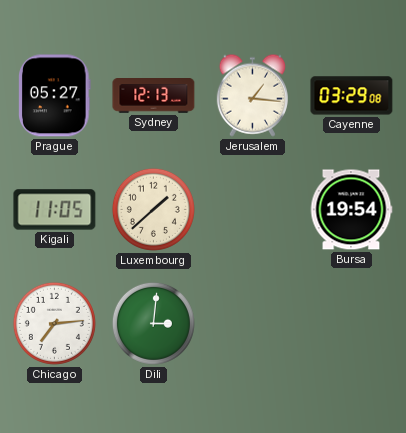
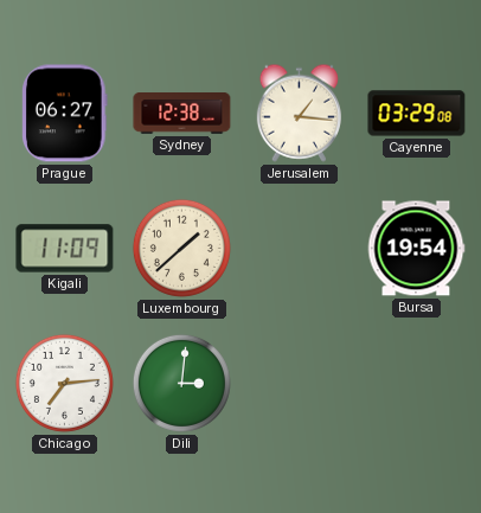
Prague: 05:27 -> 06:27 (65, 114)
Sydney: 12:13 -> 12:38 (182, 114)
Kigali: 11:05 -> 11:09 (65, 249)
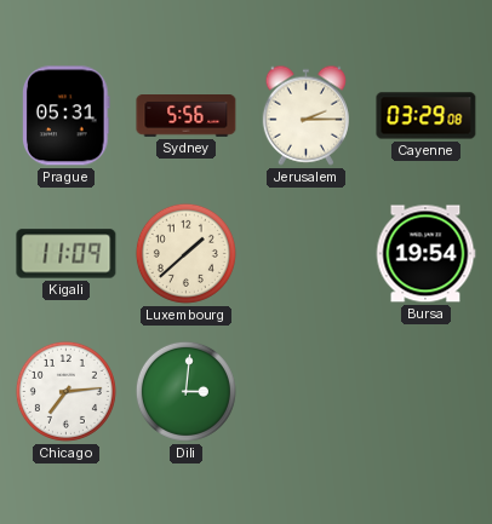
Prague: 06:27 -> 05:31 (67, 116)
Sydney: 12:38 -> 5:56 (187, 116)
Jerusalem: 1:16 -> 2:15 (305, 115)
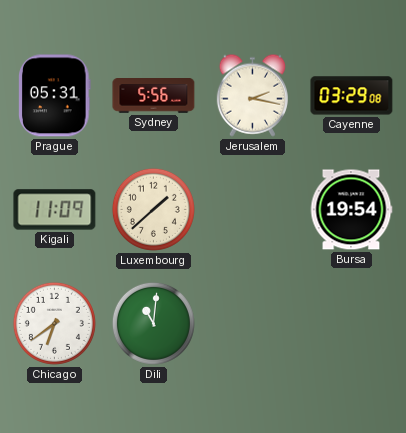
Jerusalem: 2:15 -> 2:17 (252, 95)
Chicago: 7:14 -> 6:39 (54, 323)
Dili: 3:01 -> 11:01 (153, 323)
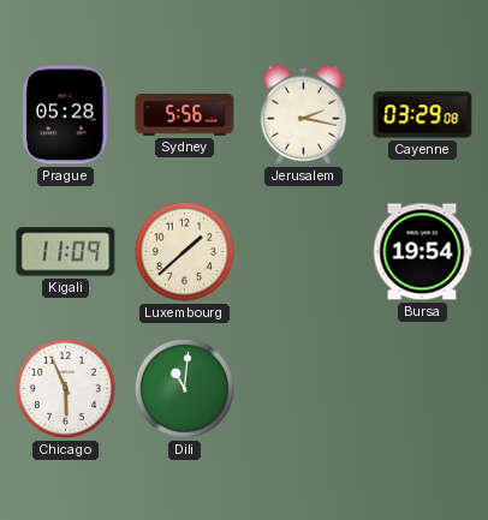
Prague: 05:31 -> 05:28 (66, 115)
Chicago: 6:39 -> 5:56 (65, 388)
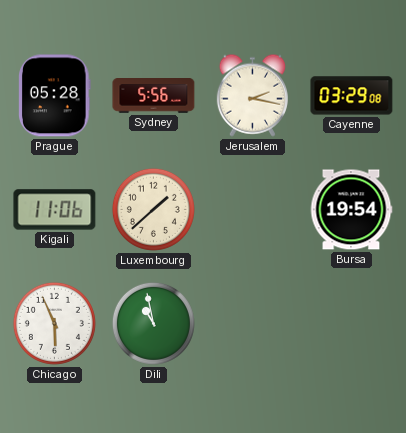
Kigali: 11:09 -> 11:06 (55, 210)
Dili: 11:01 -> 10:58 (153, 323)
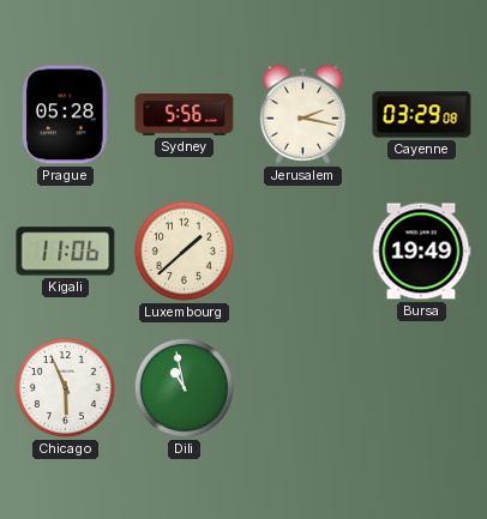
Bursa: 19:54 -> 19:49 (421, 252)
